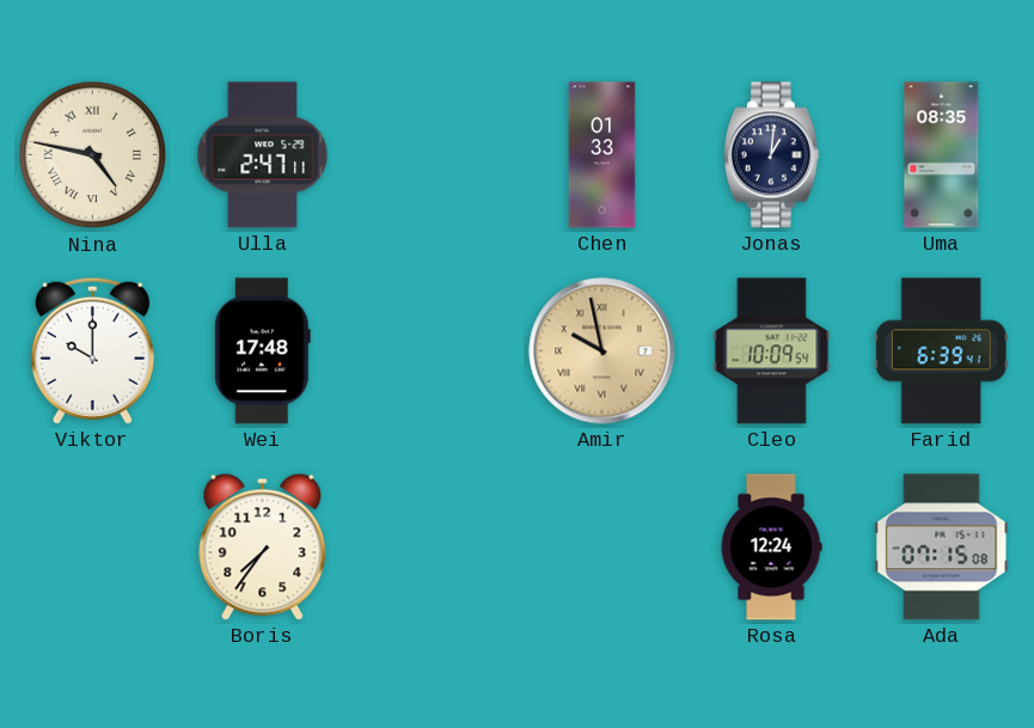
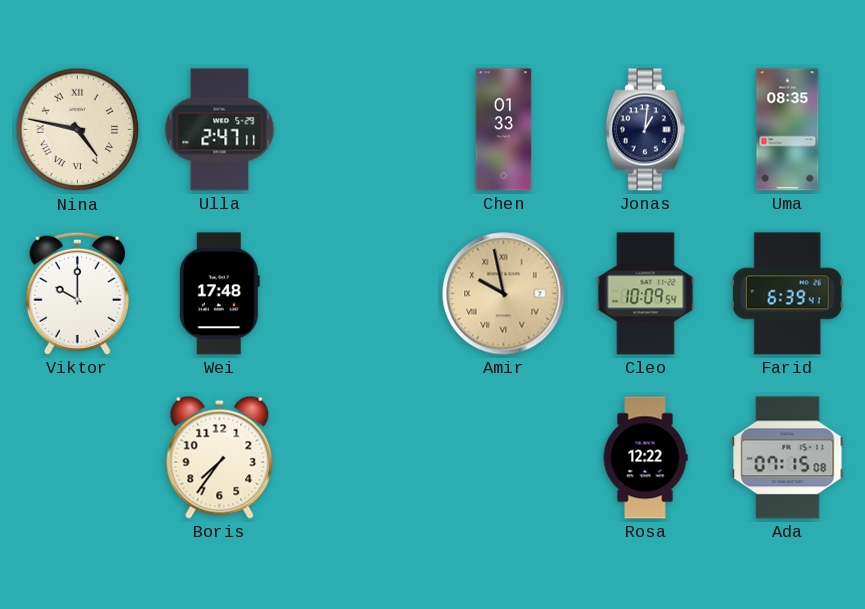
Rosa: 12:24 -> 12:22 (645, 458)
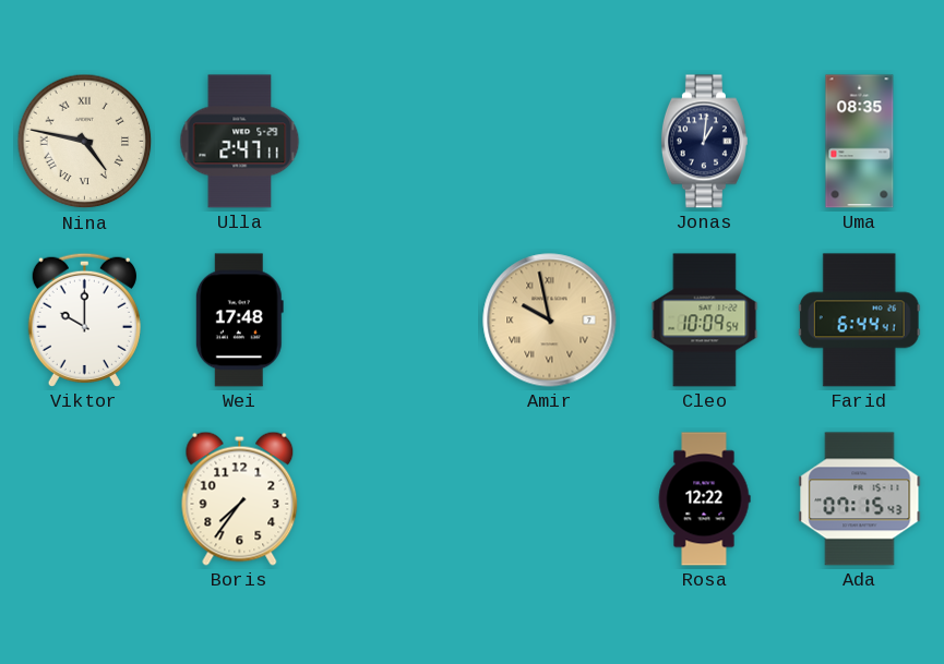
Chen: 01:33 -> none (504, 130)
Farid: 6:39 -> 6:44 (859, 321)
Ada: 07:15:08 -> 07:15:43 (860, 499)
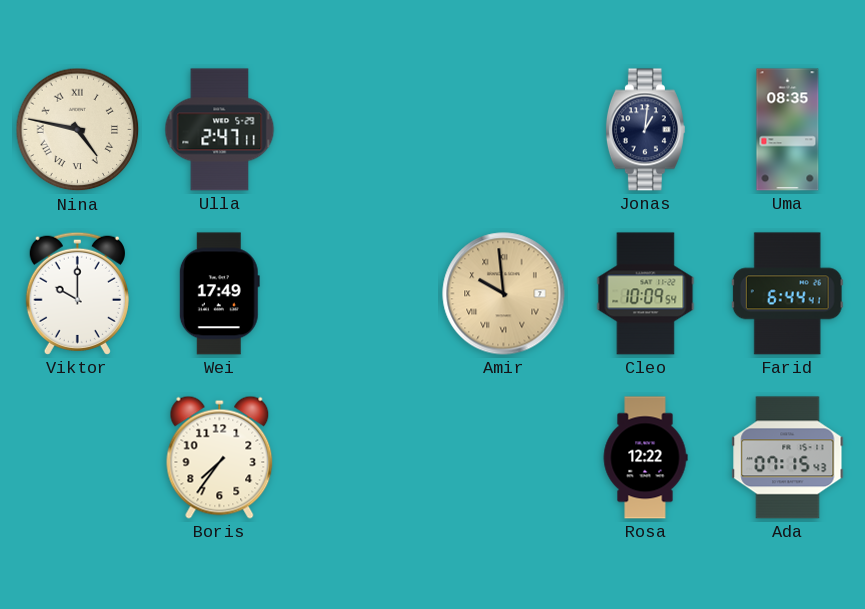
Wei: 17:48 -> 17:49 (219, 294)
Amir: 9:58 -> 9:59 (504, 294)
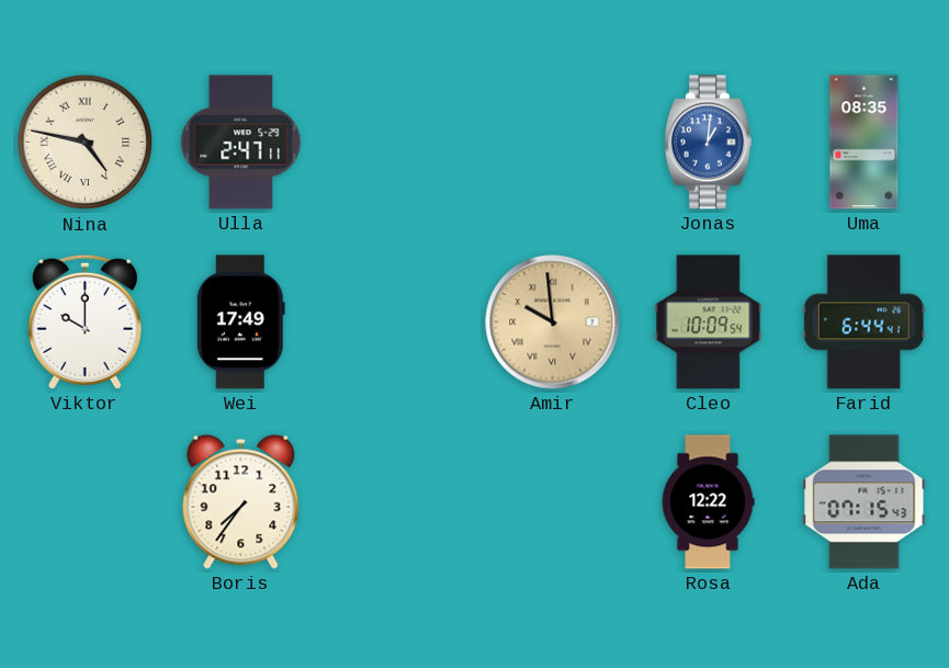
Jonas dial: navy -> blue (708, 143)
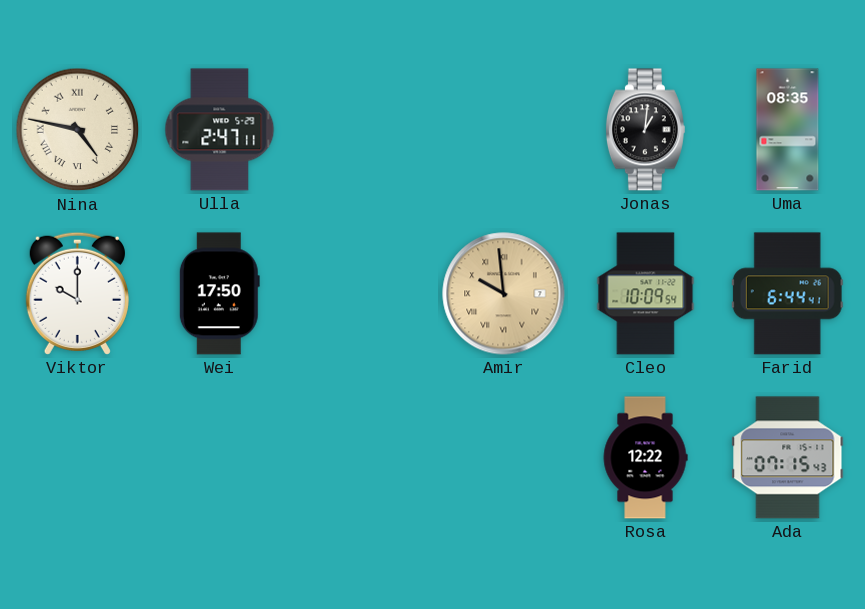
Jonas dial: blue -> black (645, 130)
Wei: 17:49 -> 17:50 (219, 294)
Boris: 7:36 -> none (241, 501)
